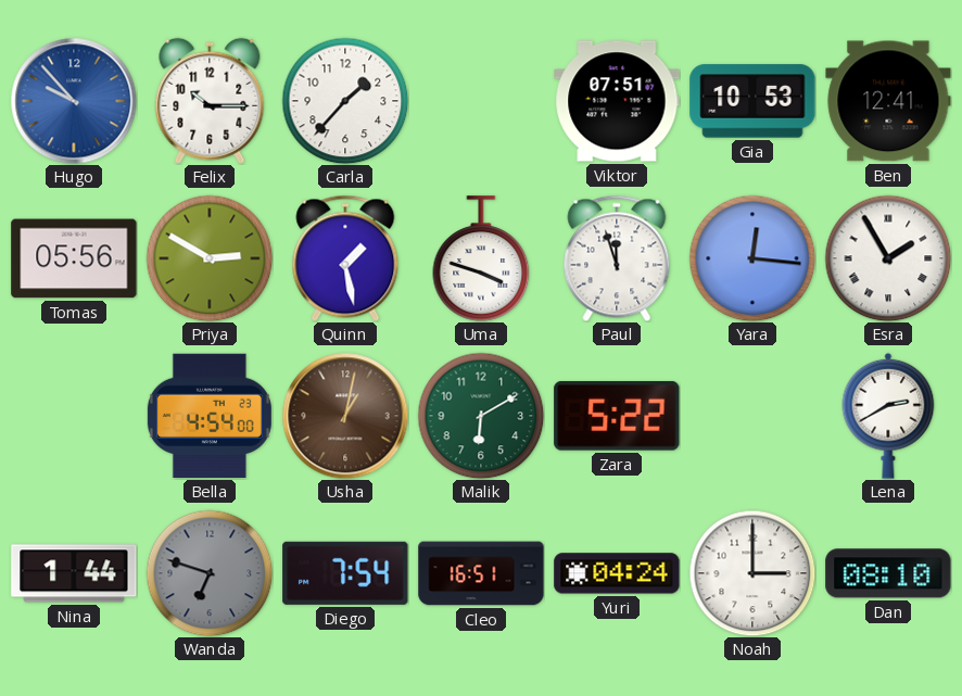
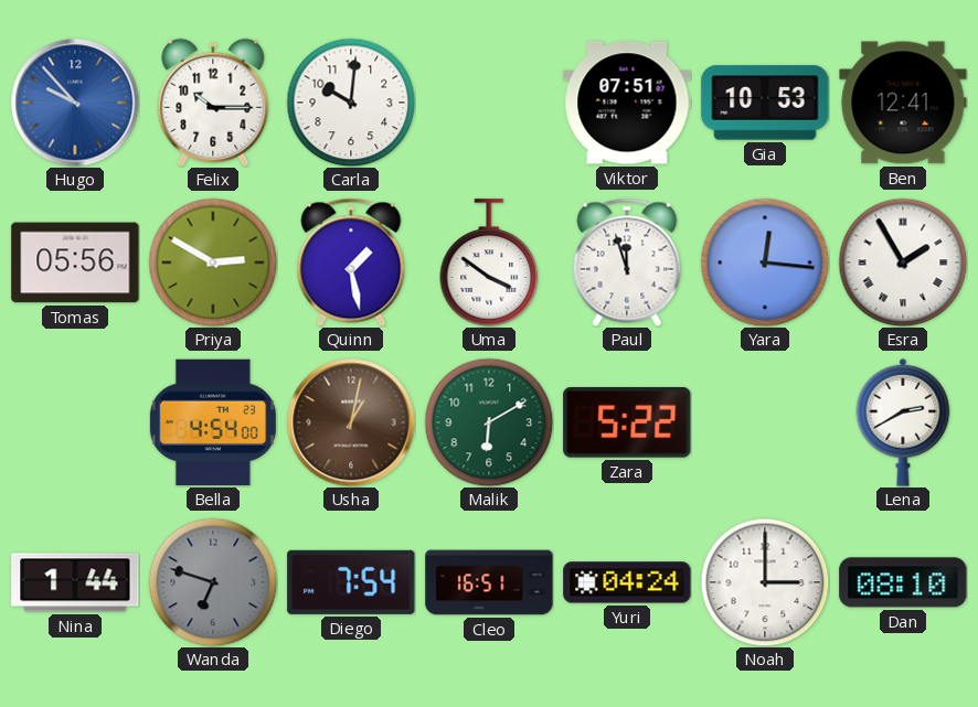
Carla: 1:37 -> 10:01 (351, 103)
Uma: 3:48 -> 3:51 (489, 263)
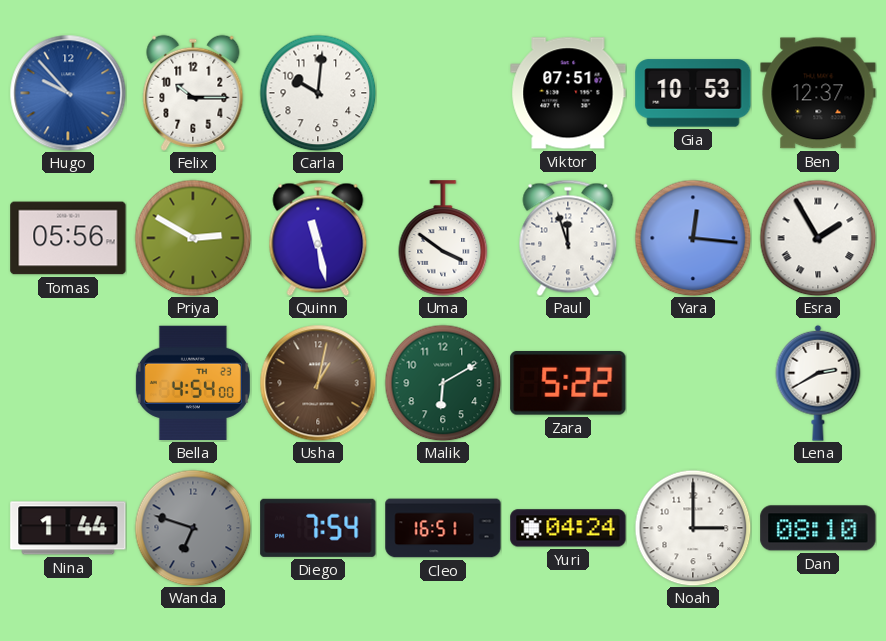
Ben: 12:41 -> 12:37 (818, 93)
Quinn: 1:28 -> 11:28 (318, 238)
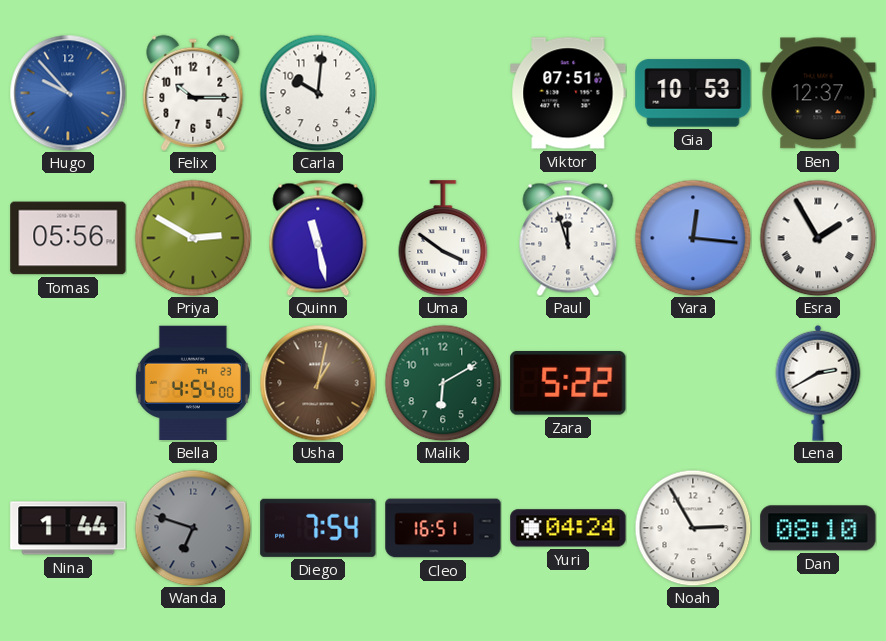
Noah: 3:00 -> 2:55 (693, 528)
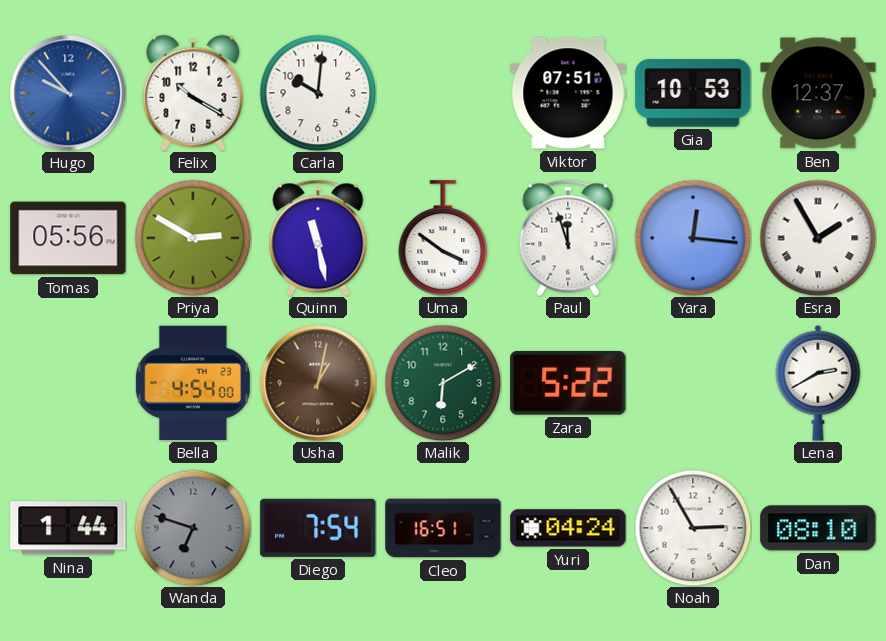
Felix: 10:15 -> 10:20 (193, 93)
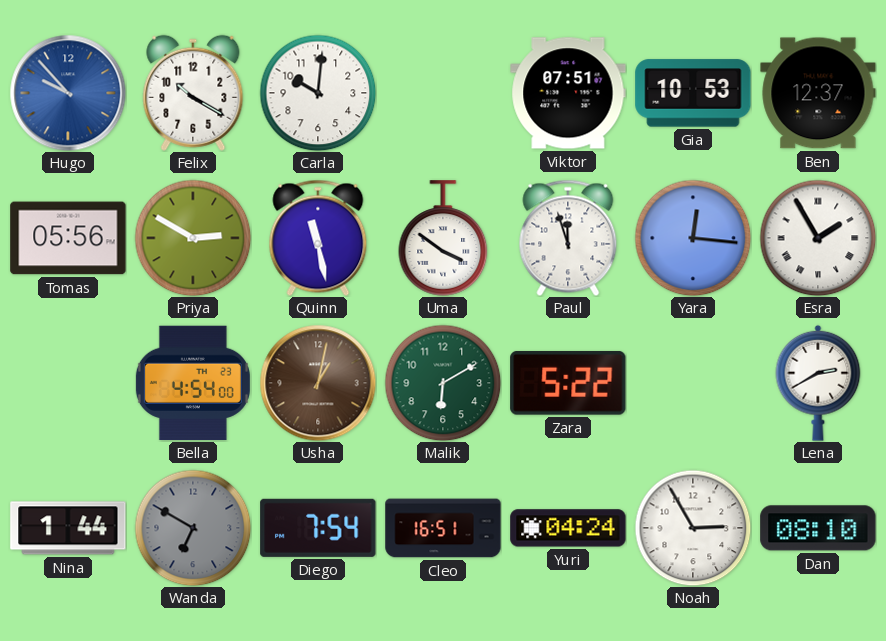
Wanda: 6:48 -> 6:50 (193, 528)
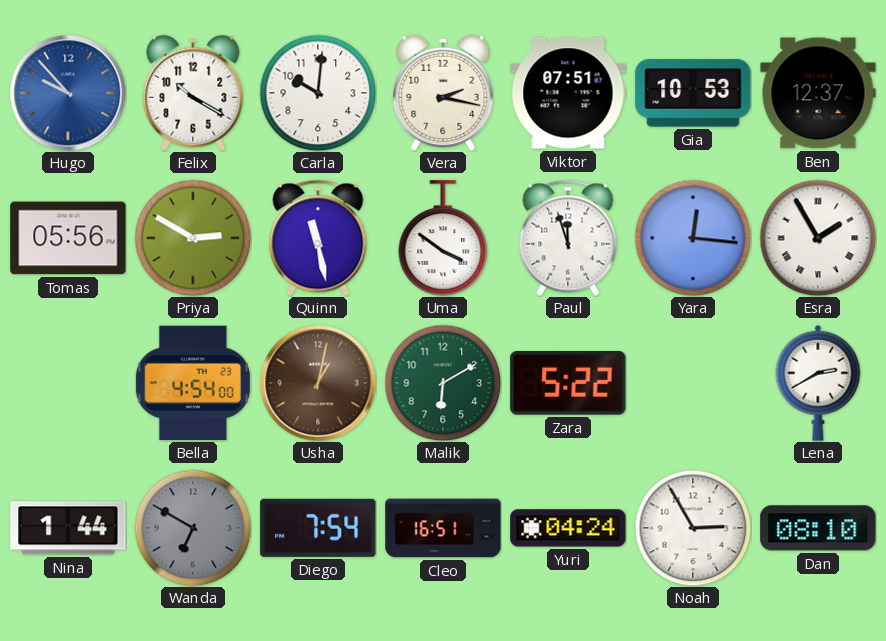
Vera: none -> 2:17 (443, 93)
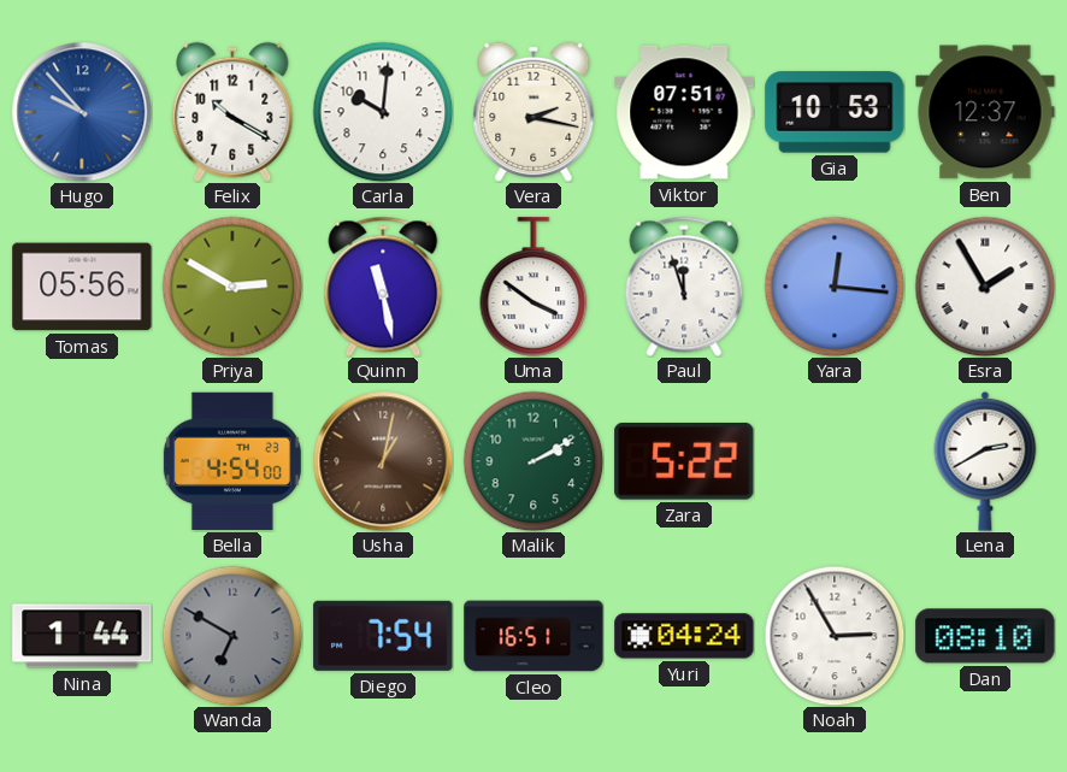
Malik: 6:10 -> 2:10 (533, 461)
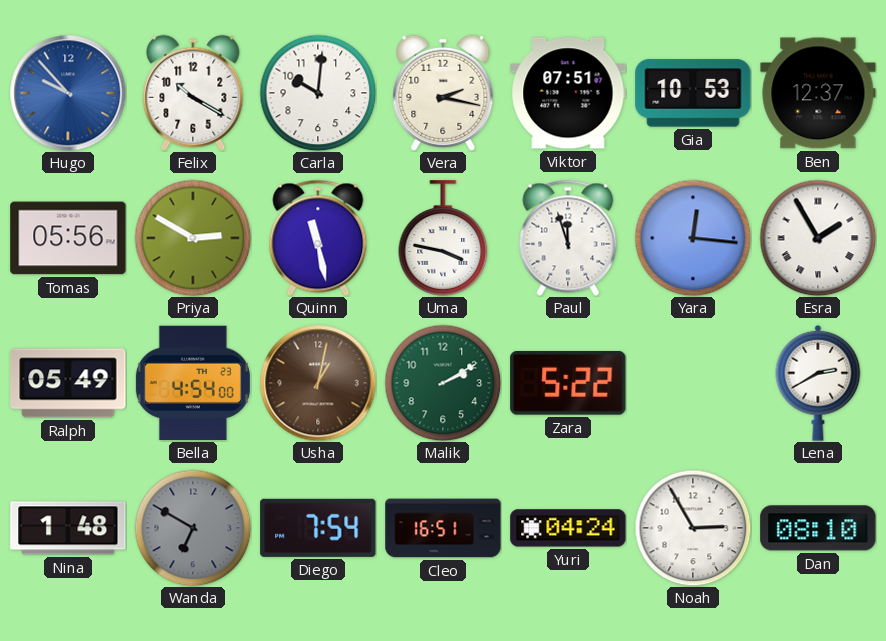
Uma: 3:51 -> 3:47 (443, 238)
Ralph: none -> 05:49 (68, 383)
Nina: 1:44 -> 1:48 (68, 528)
